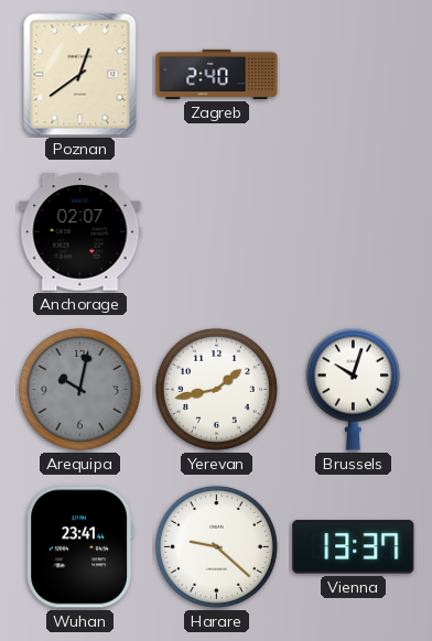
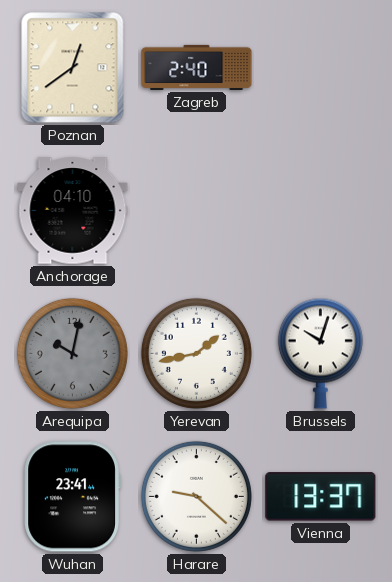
Anchorage: 02:07 -> 04:10 (73, 211)
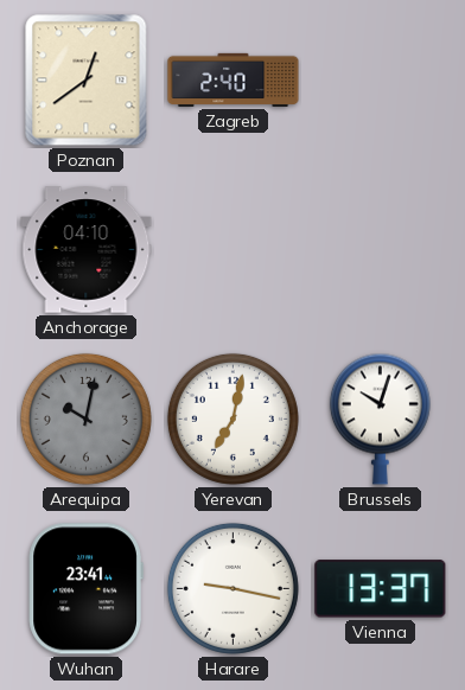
Yerevan: 1:43 -> 7:02 (232, 419)
Harare: 9:22 -> 9:17 (232, 588)
